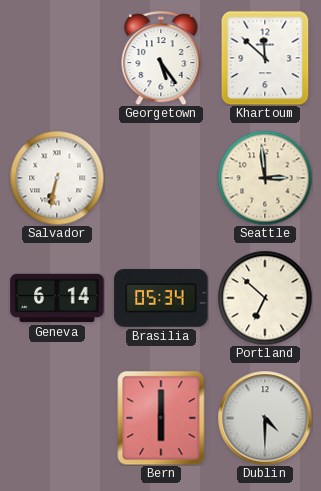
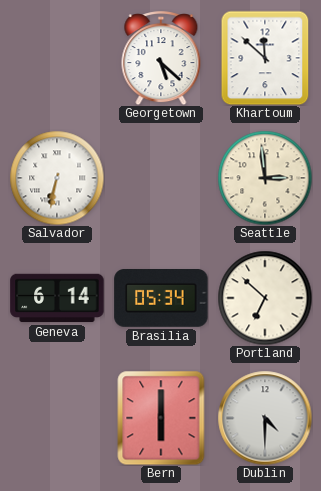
Georgetown: 5:24 -> 5:22 (161, 59)
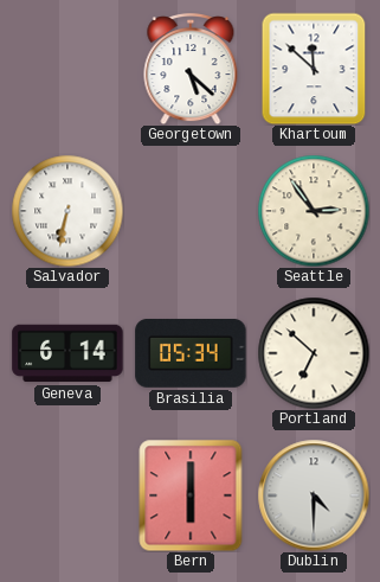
Seattle: 2:59 -> 2:54 (314, 211)
